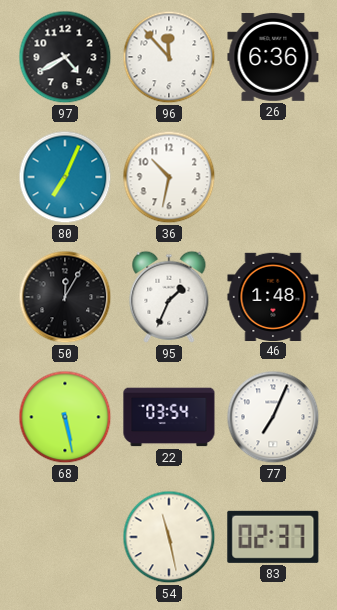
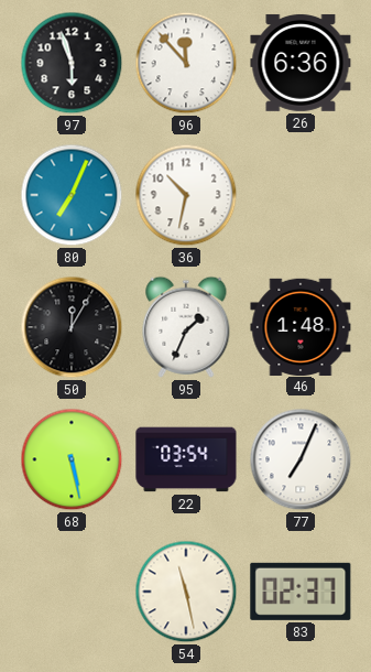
97: 4:40 -> 5:57 (72, 63)
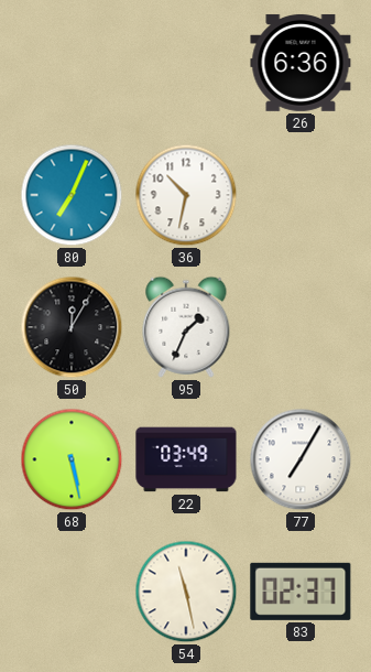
97: 5:57 -> none (72, 63)
96: 11:53 -> none (186, 63)
46: 1:48 -> none (301, 326)
22: 03:54 -> 03:49 (186, 459)
77: 7:04 -> 7:05 (301, 459)
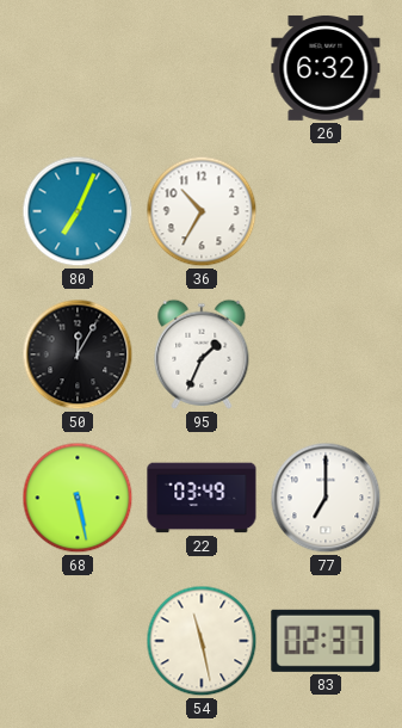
26: 6:36 -> 6:32 (326, 68)
36: 10:32 -> 10:35 (202, 211)
77: 7:05 -> 7:00 (326, 498)
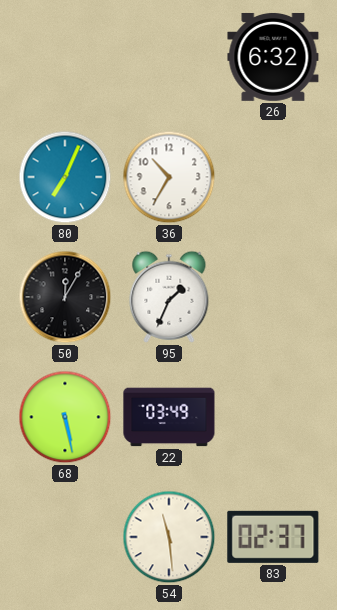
77: 7:00 -> none (326, 498)
54: 11:28 -> 11:29 (169, 537)
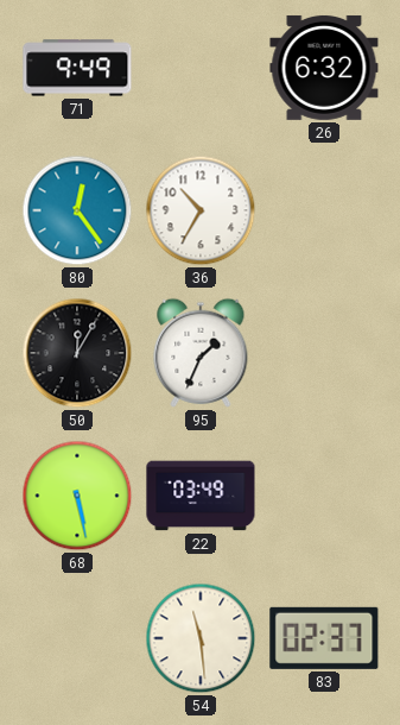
71: none -> 9:49 (77, 68)
80: 7:04 -> 12:24 (77, 210)
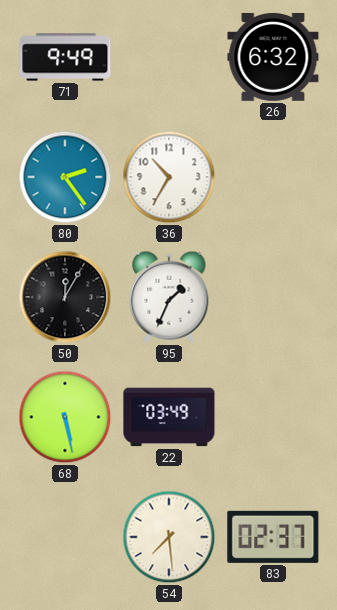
80: 12:24 -> 2:24 (65, 177)
54: 11:29 -> 7:29 (169, 537)
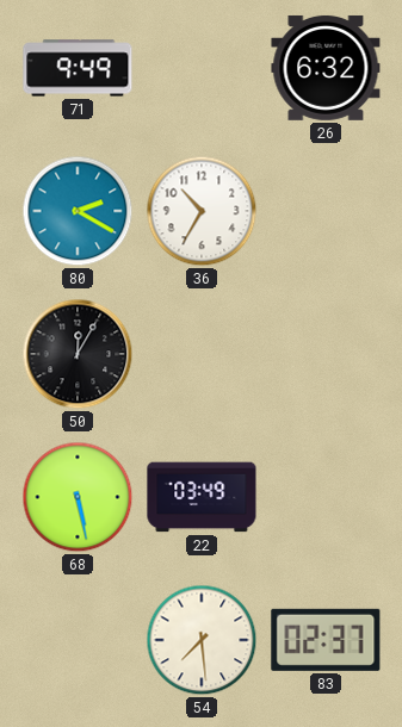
80: 2:24 -> 2:20 (78, 211)
95: 1:34 -> none (169, 297)
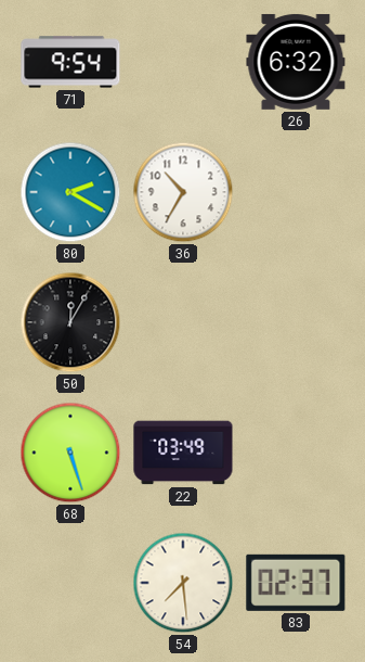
71: 9:49 -> 9:54 (70, 62)
68: 5:28 -> 5:27 (70, 453)
